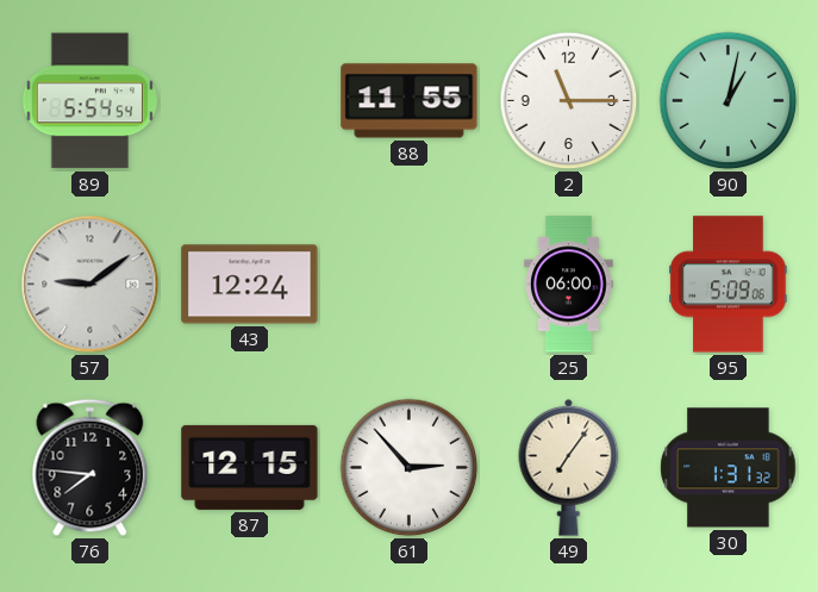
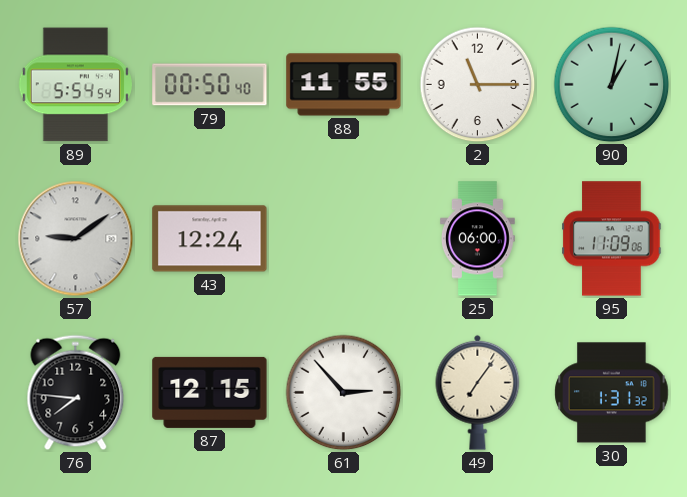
79: none -> 00:50 (210, 85)
95: 5:09 -> 11:09 (612, 239)
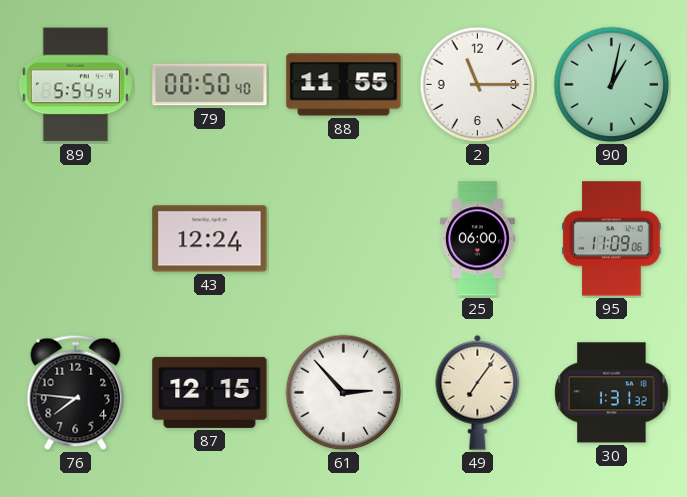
57: 9:09 -> none (76, 239)
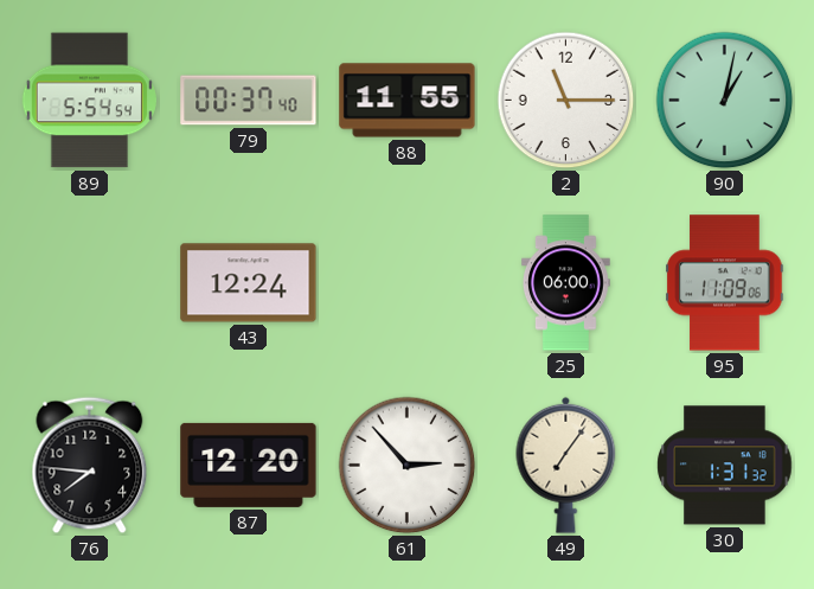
79: 00:50 -> 00:37 (249, 101)
87: 12:15 -> 12:20 (249, 465)
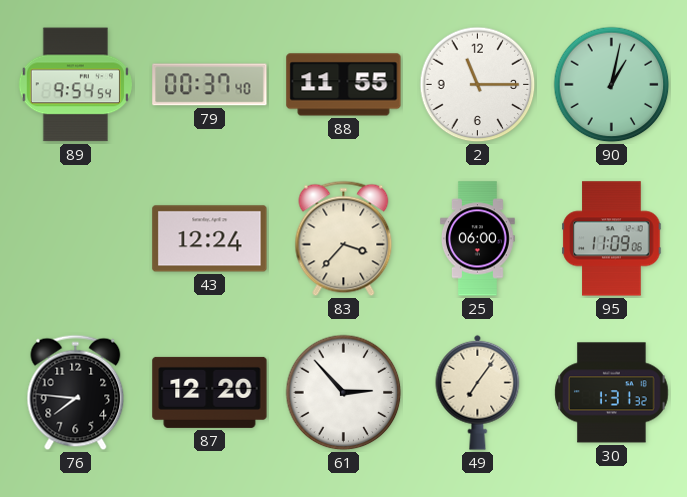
89: 5:54 -> 9:54 (75, 85)
83: none -> 3:37 (344, 239)
